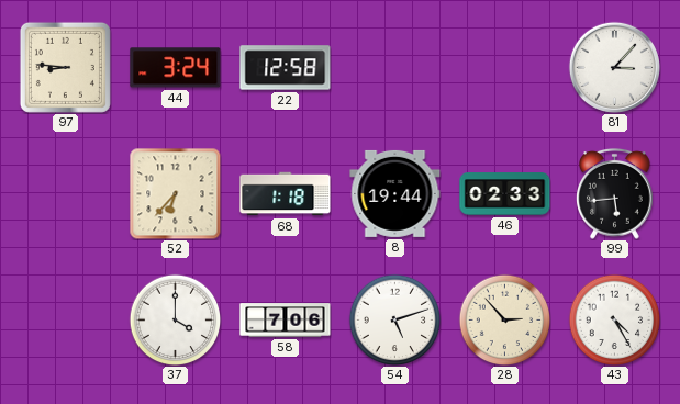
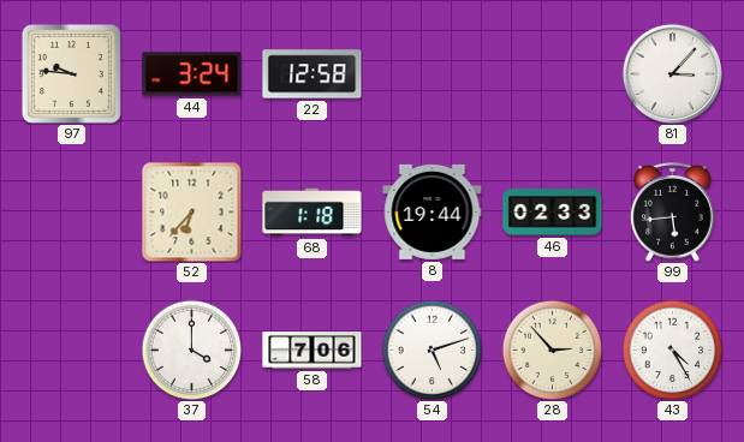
97: 8:46 -> 9:46 (71, 73)
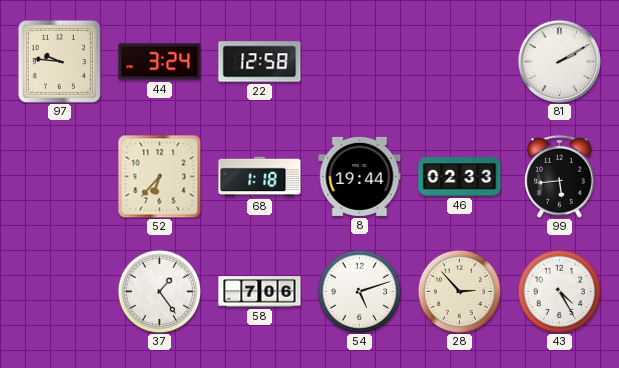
81: 3:07 -> 2:10 (559, 61)
37: 4:00 -> 1:24 (159, 291)
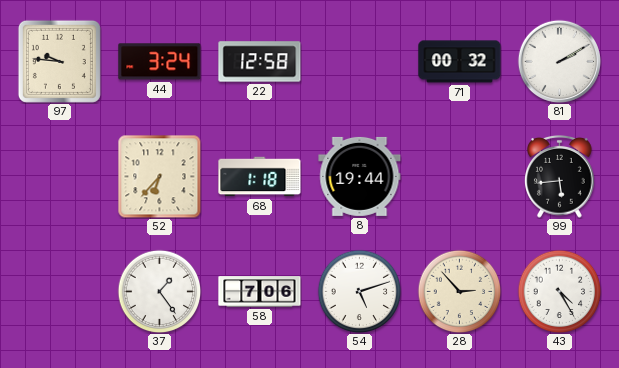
71: none -> 00:32 (460, 62)
46: 02:33 -> none (460, 177)
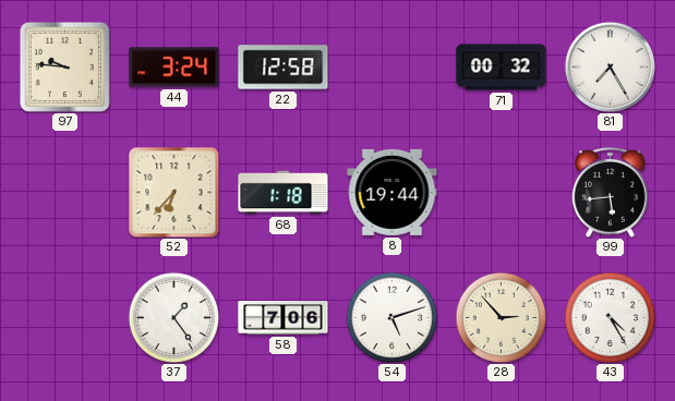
81: 2:10 -> 7:25 (610, 66)
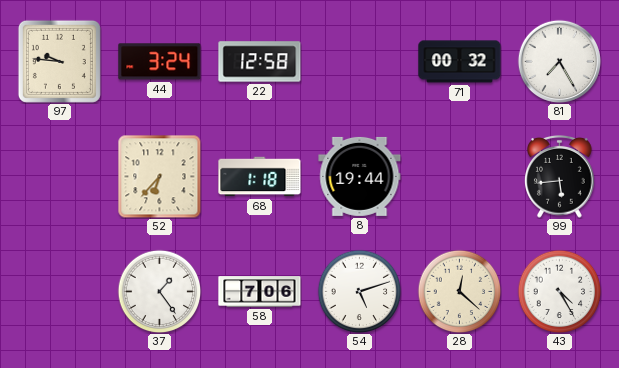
28: 2:53 -> 12:22 (459, 291)
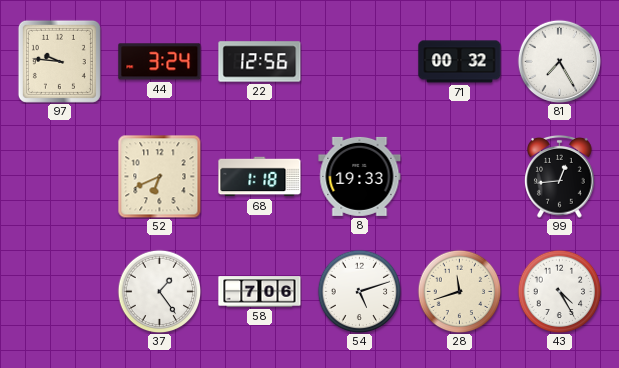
22: 12:58 -> 12:56 (260, 62)
52: 6:37 -> 6:41 (159, 176)
8: 19:44 -> 19:33 (360, 176)
99: 5:44 -> 12:44 (560, 177)
28: 12:22 -> 11:42 (459, 291)
